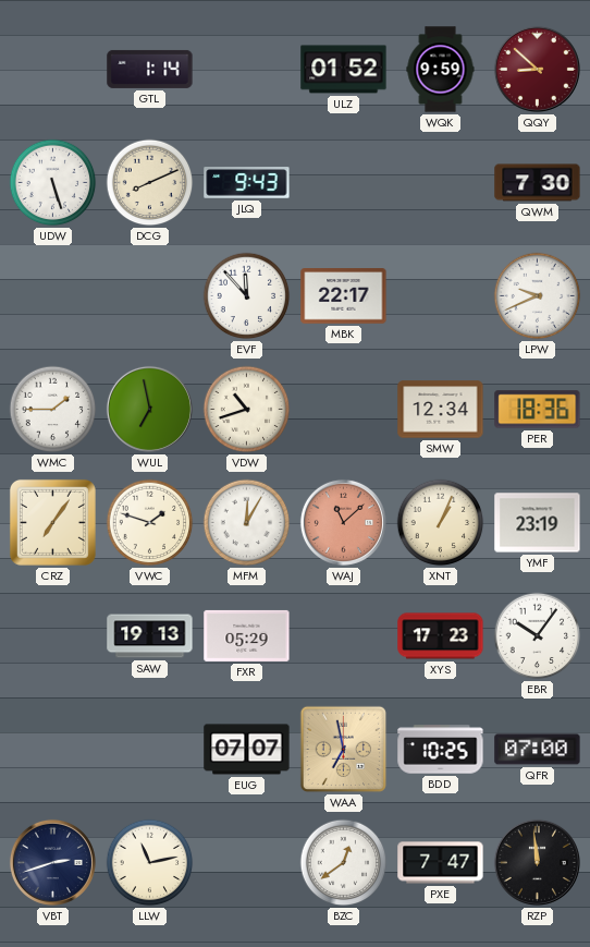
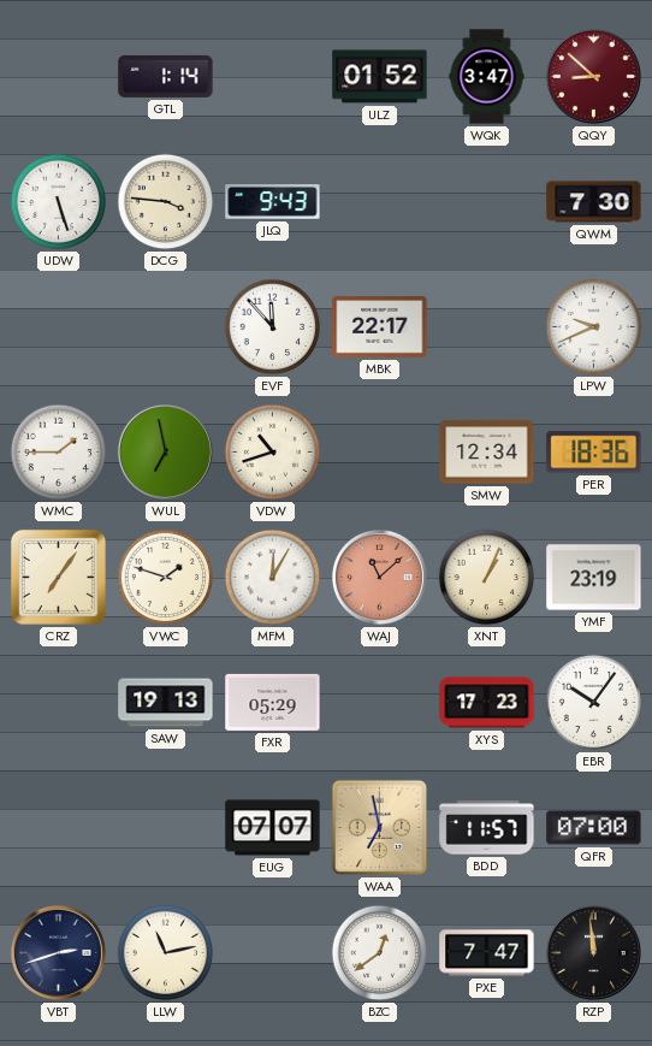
WQK: 9:59 -> 3:47 (487, 77)
DCG: 8:11 -> 3:46 (166, 202)
BDD: 10:25 -> 11:57 (487, 828)
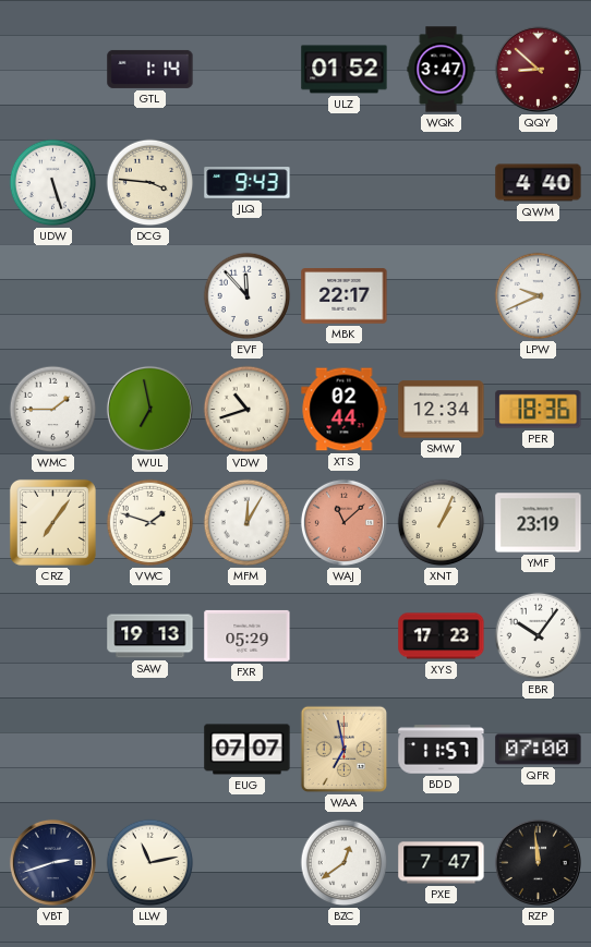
QWM: 7:30 -> 4:40 (539, 183)
XTS: none -> 02:44 (345, 410)
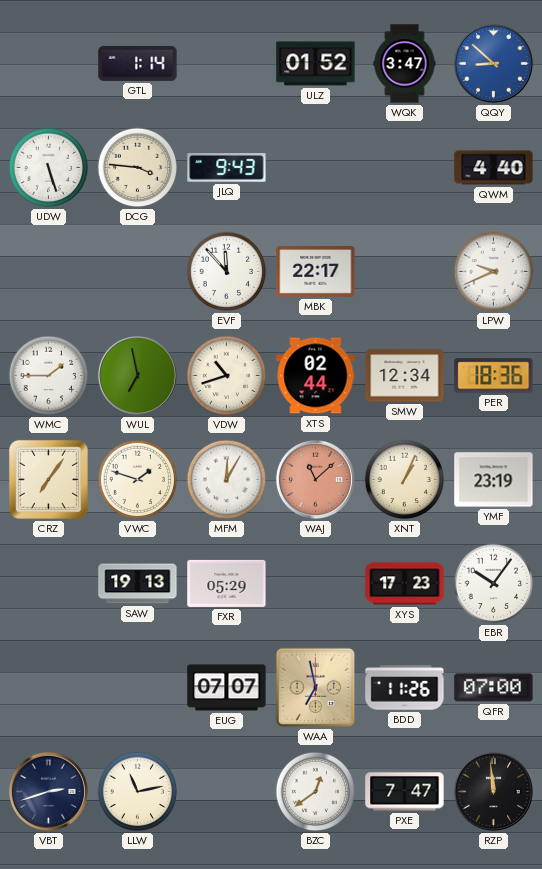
QQY dial: burgundy -> blue (493, 63)
BDD: 11:57 -> 11:26 (405, 688)
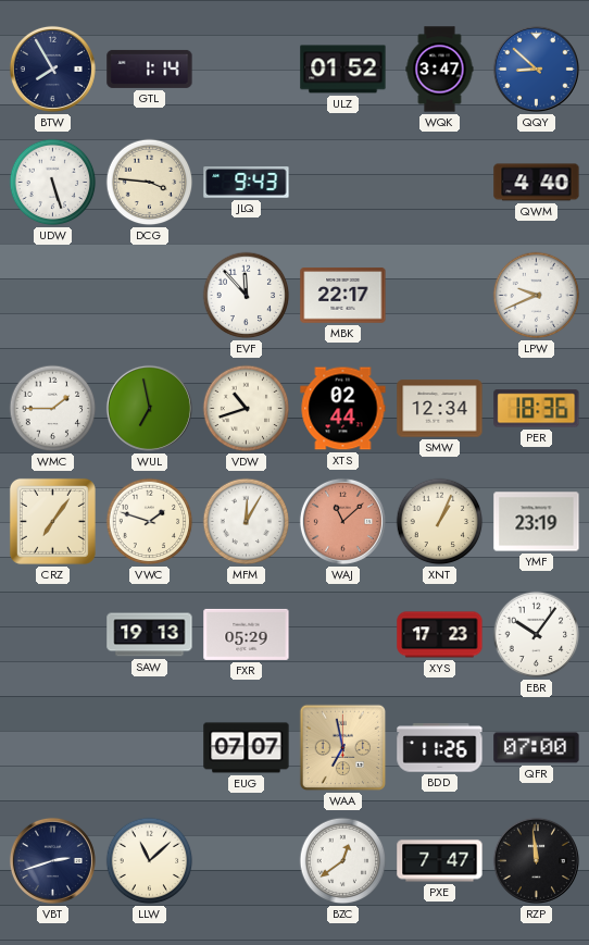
BTW: none -> 7:55 (52, 69)
LLW: 11:13 -> 11:08 (150, 861)
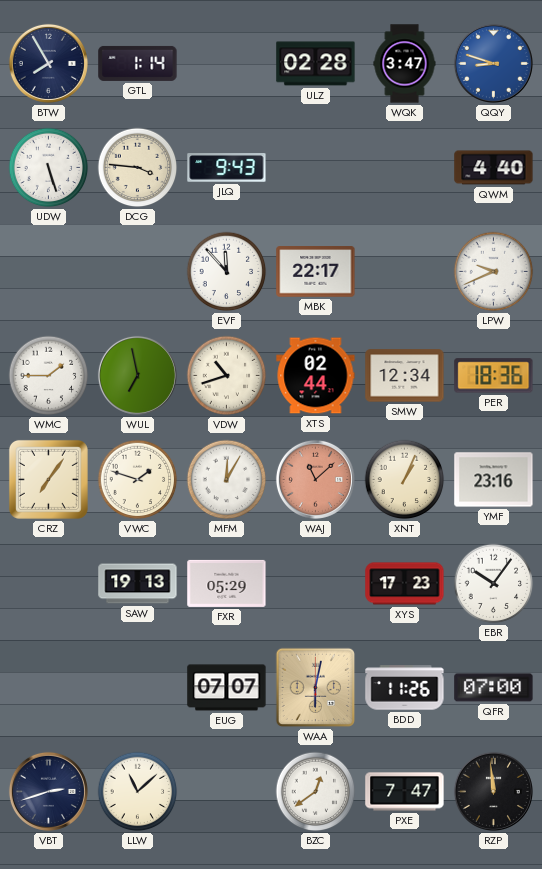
ULZ: 01:52 -> 02:28 (316, 64)
QQY: 8:52 -> 8:48 (493, 63)
YMF: 23:19 -> 23:16 (494, 480)
WAA: 6:58 -> 6:02 (316, 688)
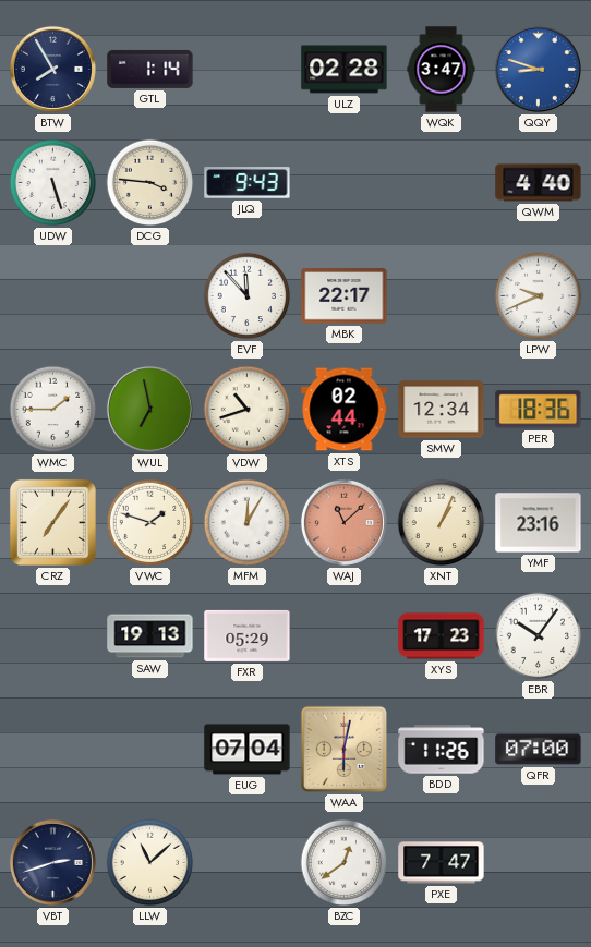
EUG: 07:07 -> 07:04 (248, 750)
RZP: 11:59 -> none (493, 791)
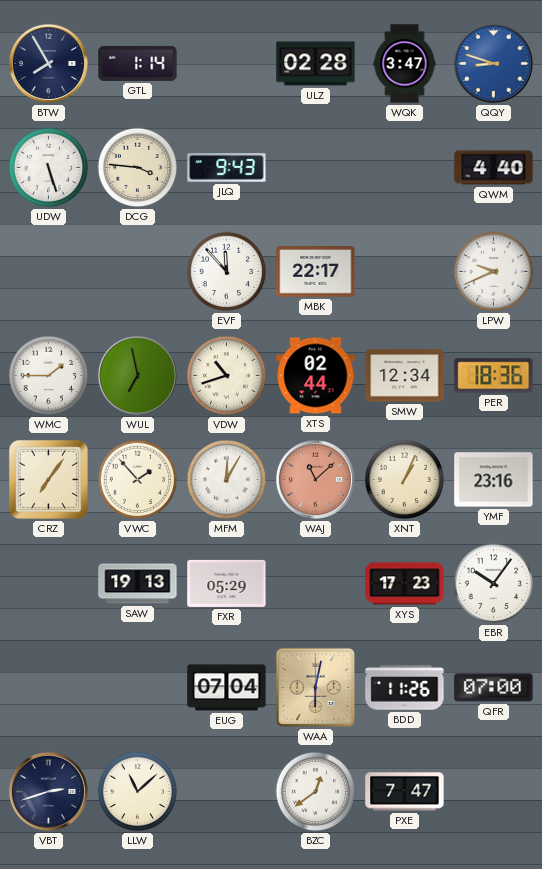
VWC: 1:48 -> 1:53 (138, 480)
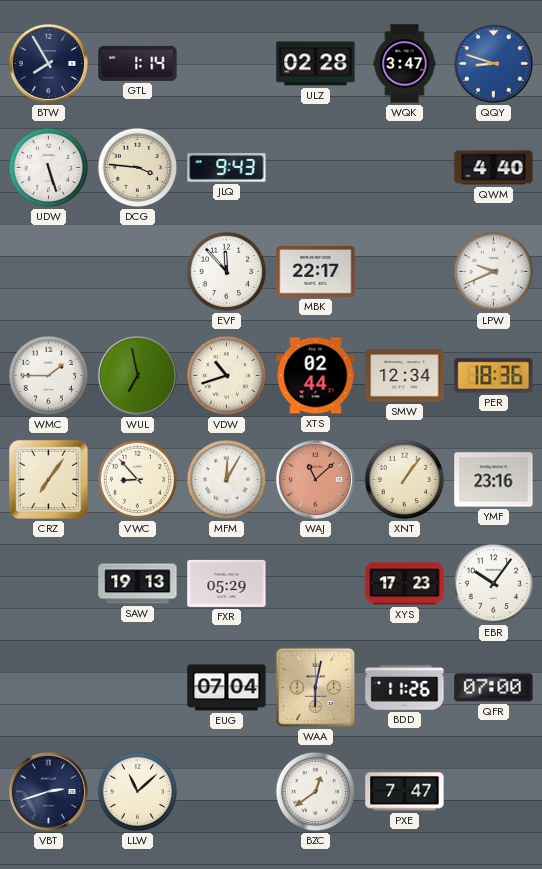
VWC: 1:53 -> 8:53 (138, 480)
XNT: 1:04 -> 1:06 (405, 480)
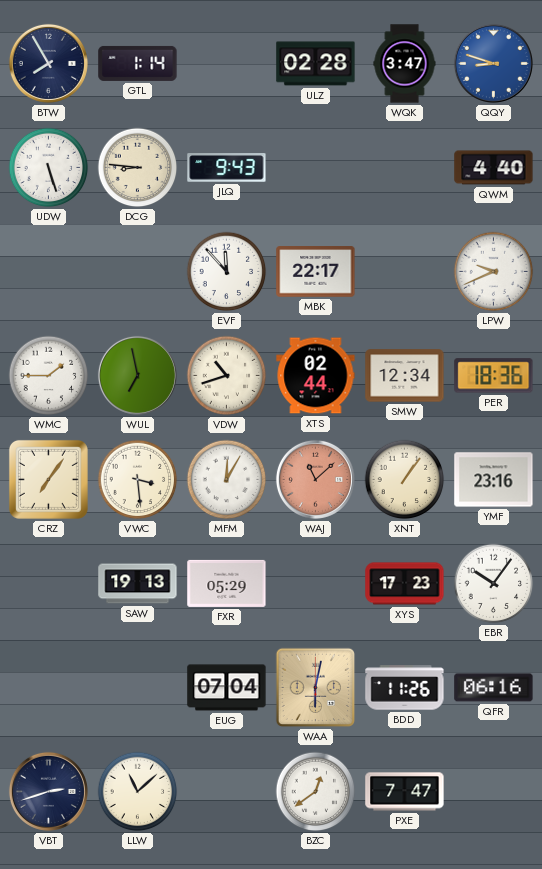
DCG: 3:46 -> 8:46 (138, 168)
VWC: 8:53 -> 3:29 (138, 480)
QFR: 07:00 -> 06:16 (494, 688)
